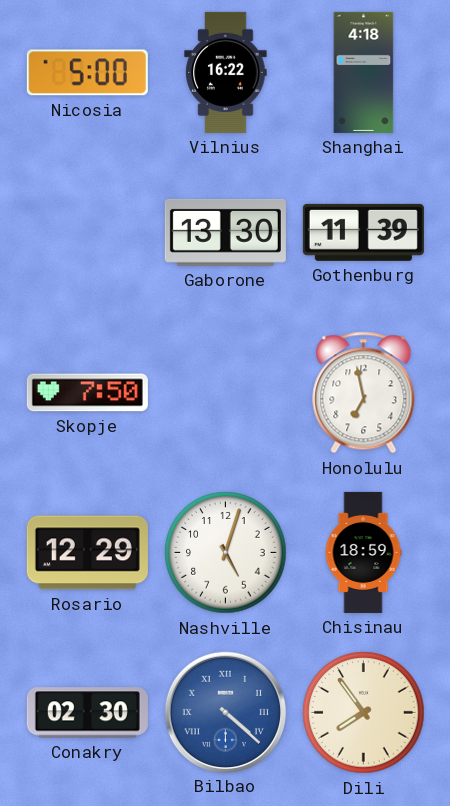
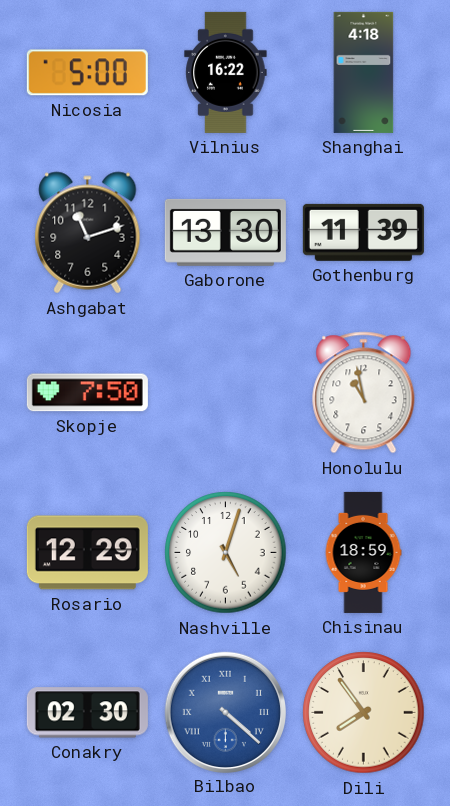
Ashgabat: none -> 11:12 (88, 233)
Honolulu: 6:58 -> 10:58 (364, 393)
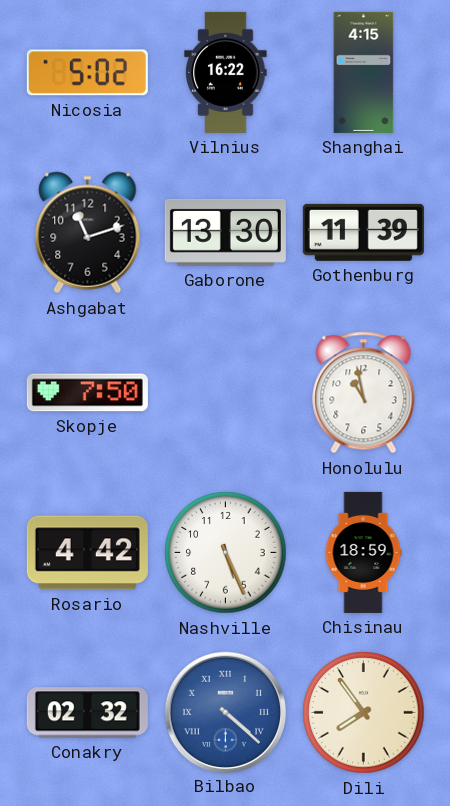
Nicosia: 5:00 -> 5:02 (87, 73)
Shanghai: 4:18 -> 4:15 (364, 72)
Rosario: 12:29 -> 4:42 (87, 553)
Nashville: 5:03 -> 5:26 (226, 553)
Conakry: 02:30 -> 02:32 (87, 713)
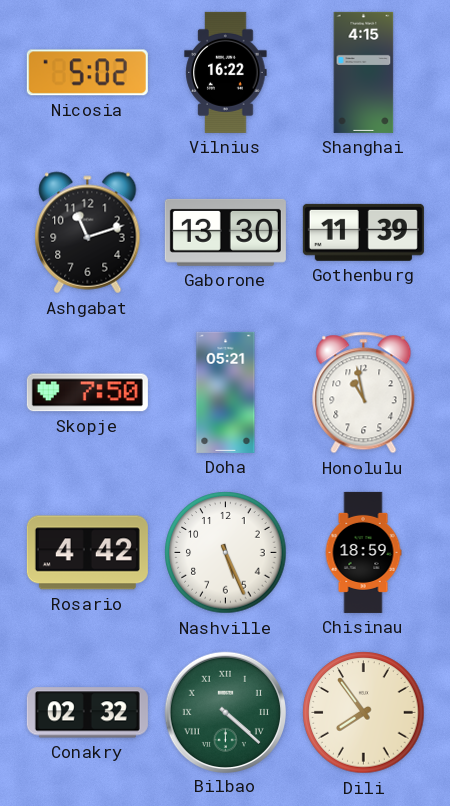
Doha: none -> 05:21 (226, 392)
Bilbao dial: blue -> green (225, 712)
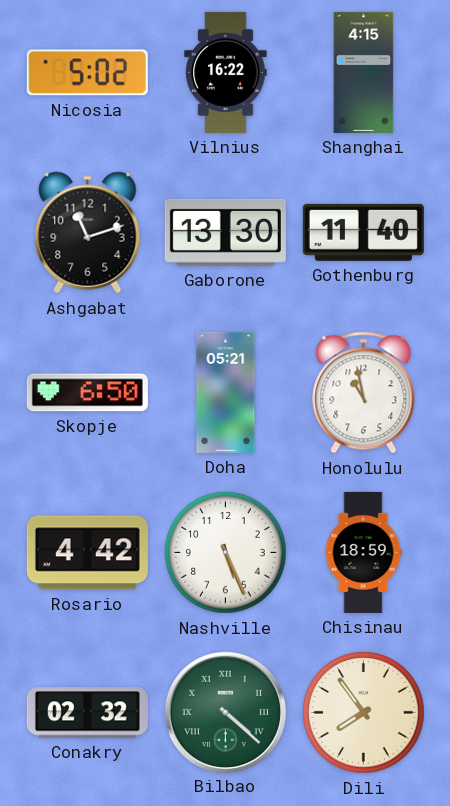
Gothenburg: 11:39 -> 11:40 (363, 232)
Skopje: 7:50 -> 6:50 (87, 393)
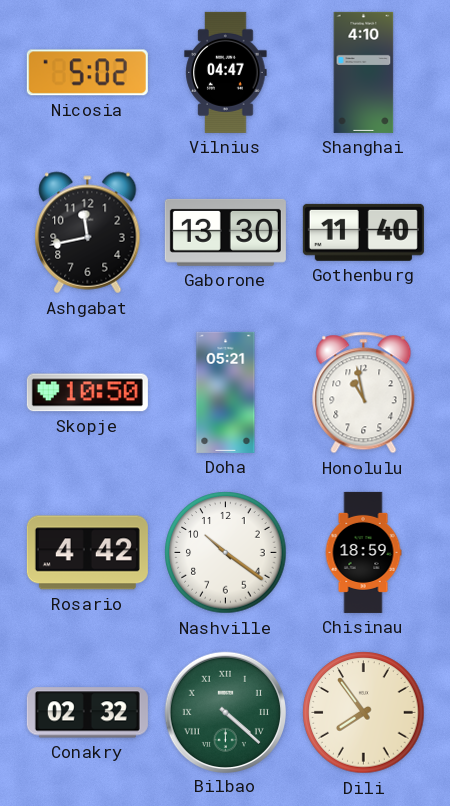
Vilnius: 16:22 -> 04:47 (226, 72)
Shanghai: 4:15 -> 4:10 (364, 72)
Ashgabat: 11:12 -> 11:43 (88, 233)
Skopje: 6:50 -> 10:50 (87, 393)
Nashville: 5:26 -> 10:21 (226, 553)
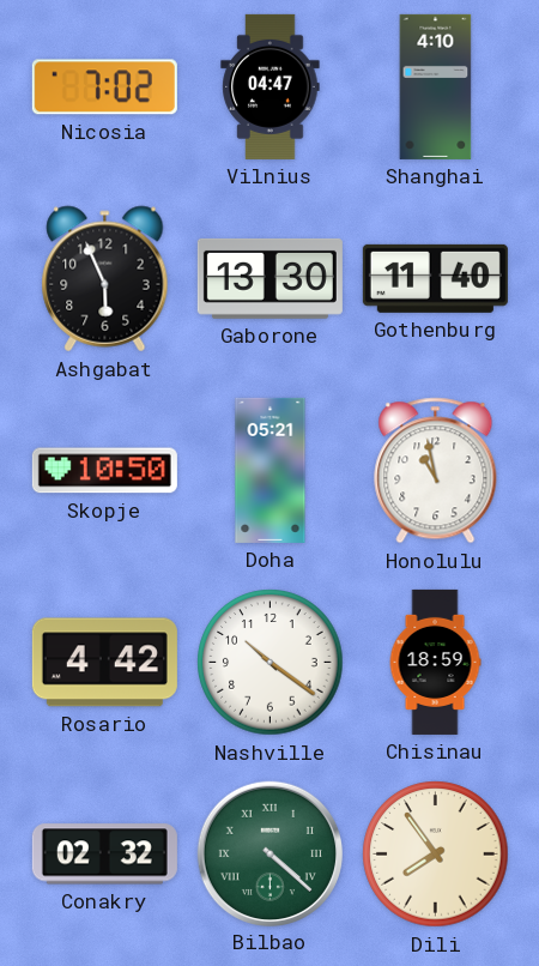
Nicosia: 5:02 -> 7:02 (104, 87)
Ashgabat: 11:43 -> 5:56 (105, 279)
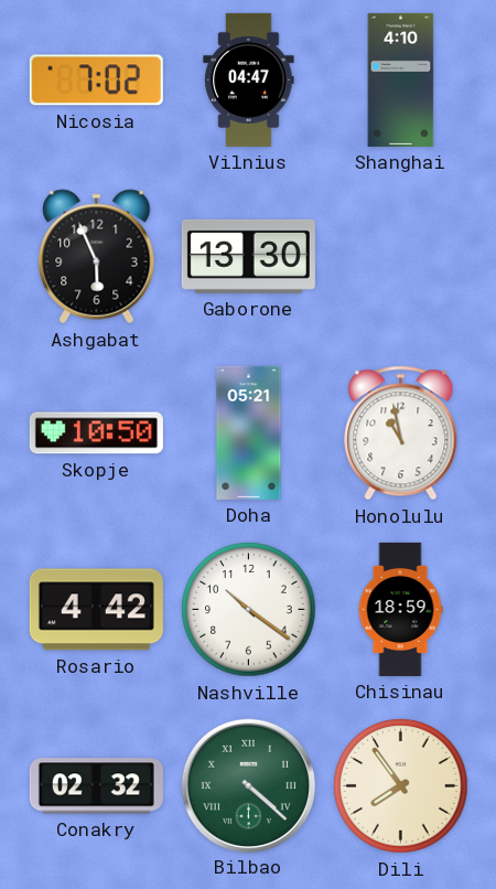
Gothenburg: 11:40 -> none (435, 278)
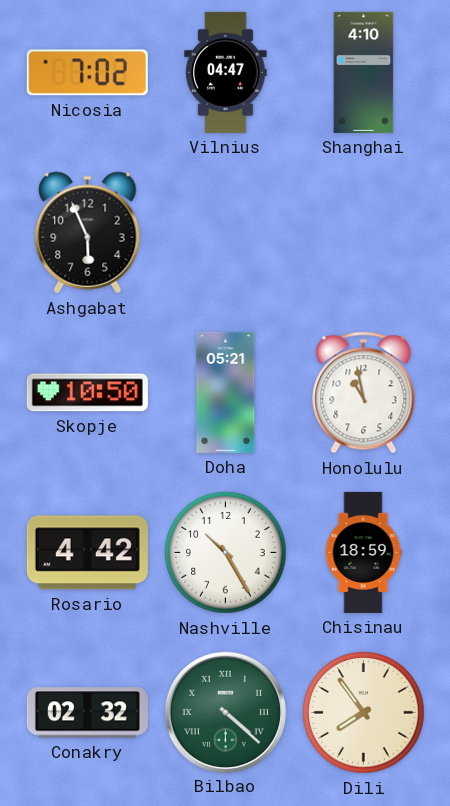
Gaborone: 13:30 -> none (248, 256)
Nashville: 10:21 -> 10:25 (226, 553)
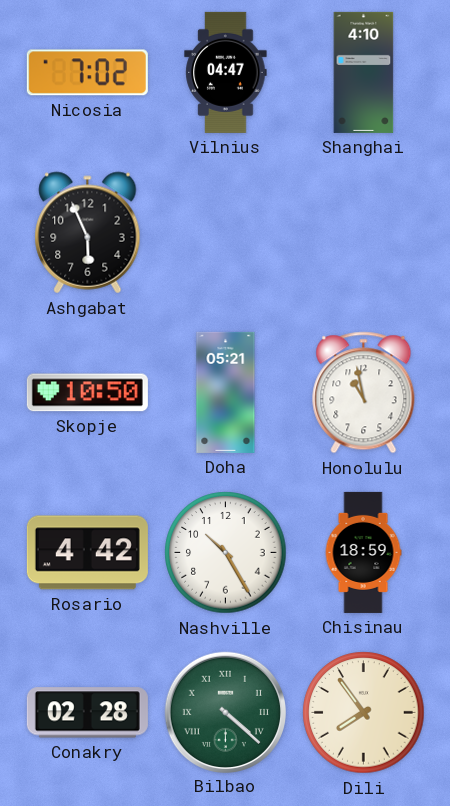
Conakry: 02:32 -> 02:28 (87, 713)
